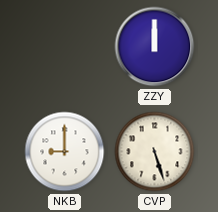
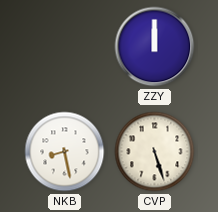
NKB: 9:00 -> 8:28 (65, 152)
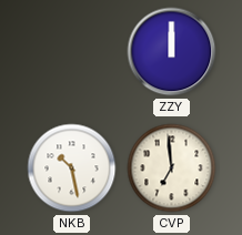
NKB: 8:28 -> 10:28 (72, 168)
CVP: 5:27 -> 6:59 (172, 168)
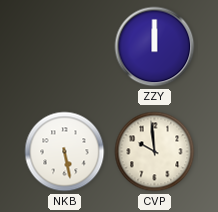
NKB: 10:28 -> 5:28 (65, 152)
CVP: 6:59 -> 9:59 (155, 152)
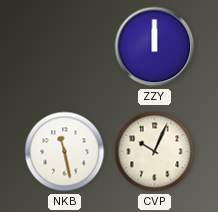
NKB: 5:28 -> 11:28 (65, 152)
CVP: 9:59 -> 10:04 (155, 152)
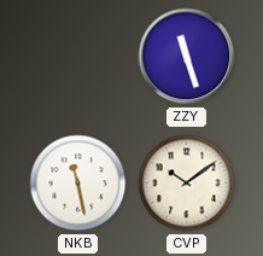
ZZY: 12:00 -> 11:27 (187, 57)
CVP: 10:04 -> 10:09 (187, 184)
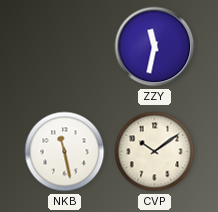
ZZY: 11:27 -> 11:32 (155, 47)
